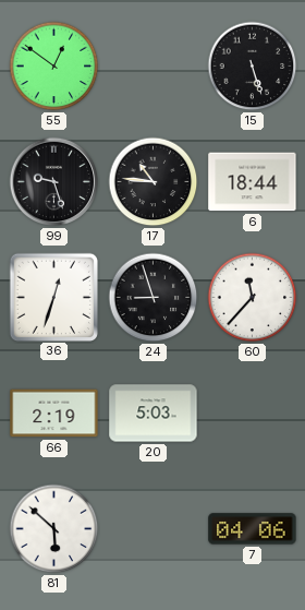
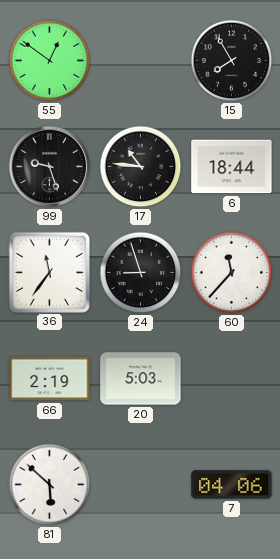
15: 5:27 -> 7:55 (232, 61)
36: 12:33 -> 11:36 (49, 272)
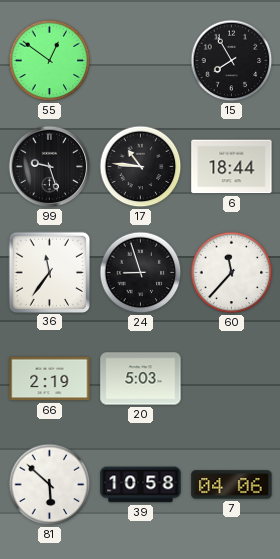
39: none -> 10:58 (141, 485)
